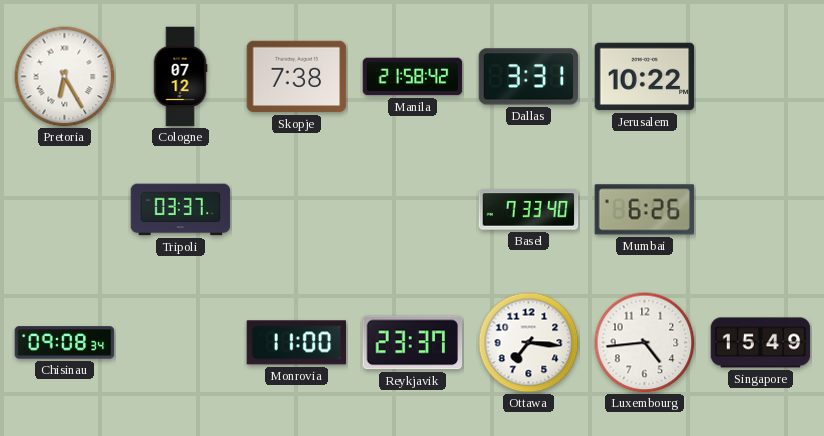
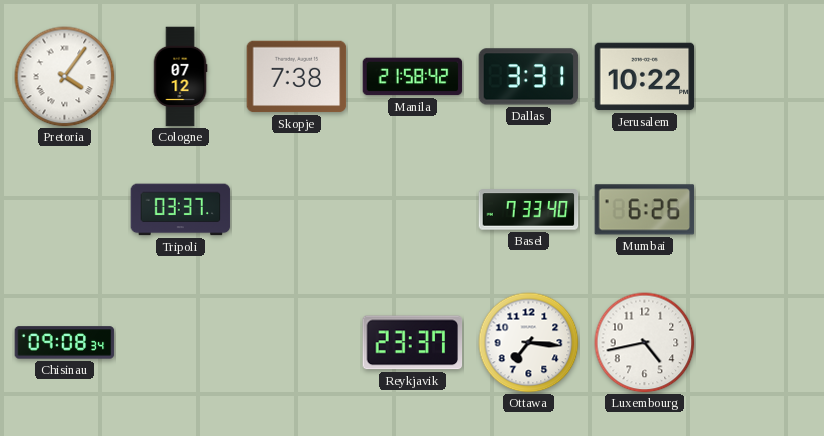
Pretoria: 6:25 -> 4:06 (65, 77)
Monrovia: 11:00 -> none (297, 343)
Luxembourg: 4:44 -> 4:43 (645, 343)
Singapore: 15:49 -> none (761, 343)
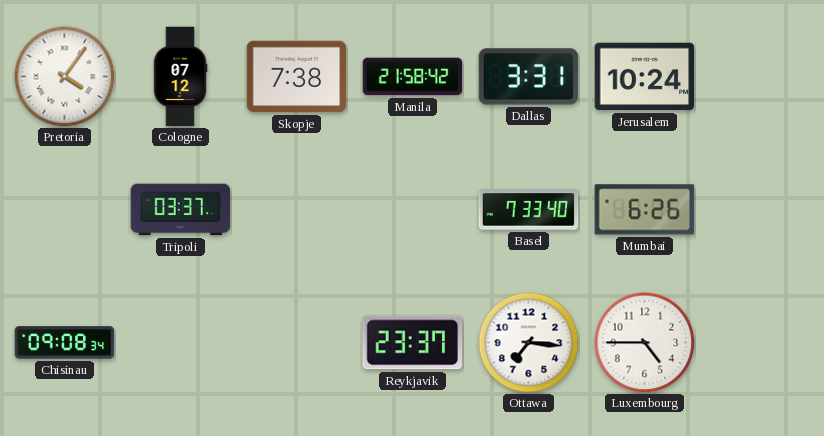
Jerusalem: 10:22 -> 10:24 (645, 77)
Luxembourg: 4:43 -> 4:45 (645, 343)
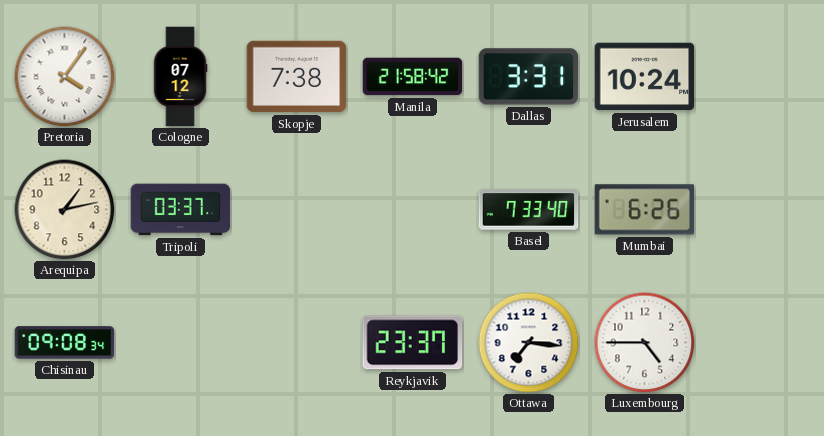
Arequipa: none -> 1:13 (65, 210)
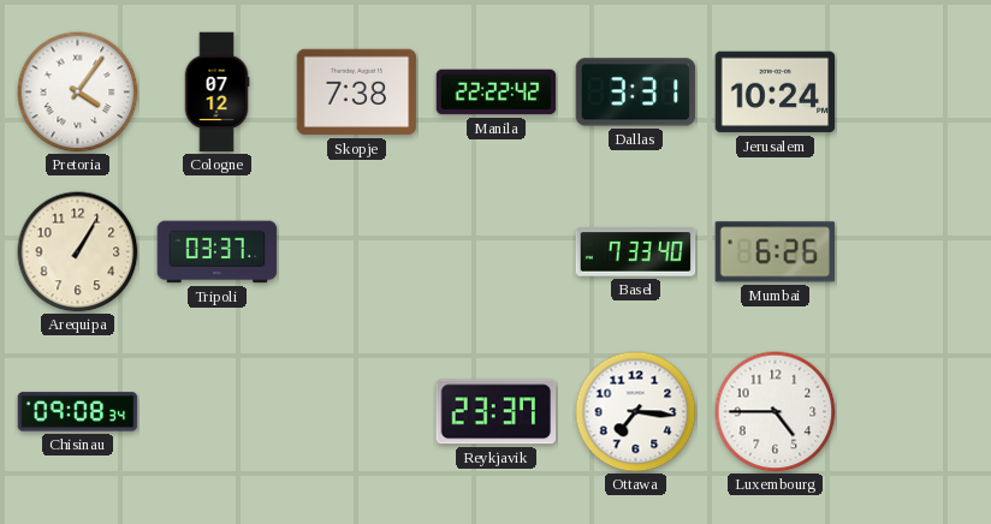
Manila: 21:58 -> 22:22 (497, 93)
Arequipa: 1:13 -> 1:05 (78, 252)
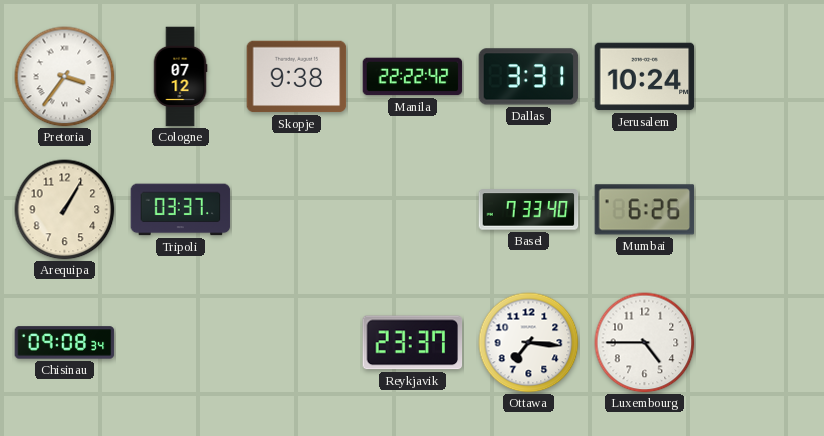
Pretoria: 4:06 -> 3:36 (65, 77)
Skopje: 7:38 -> 9:38 (297, 77)
